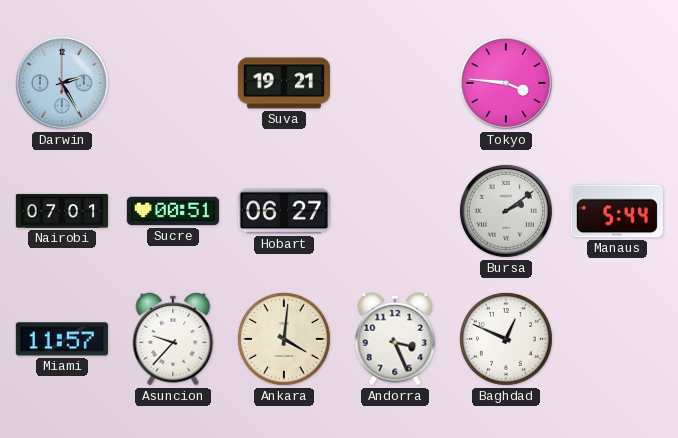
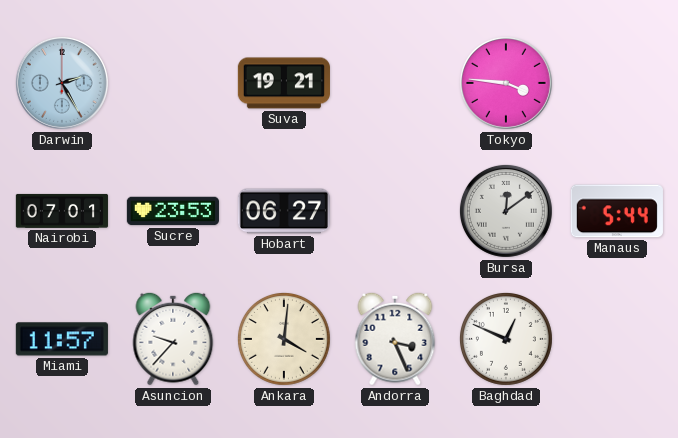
Sucre: 00:51 -> 23:53 (173, 211)
Bursa: 2:09 -> 12:09 (506, 211)
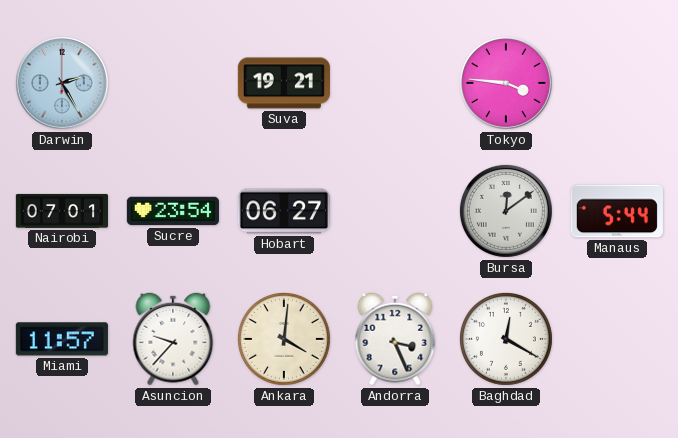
Sucre: 23:53 -> 23:54 (173, 211)
Baghdad: 12:49 -> 12:20 (506, 339)
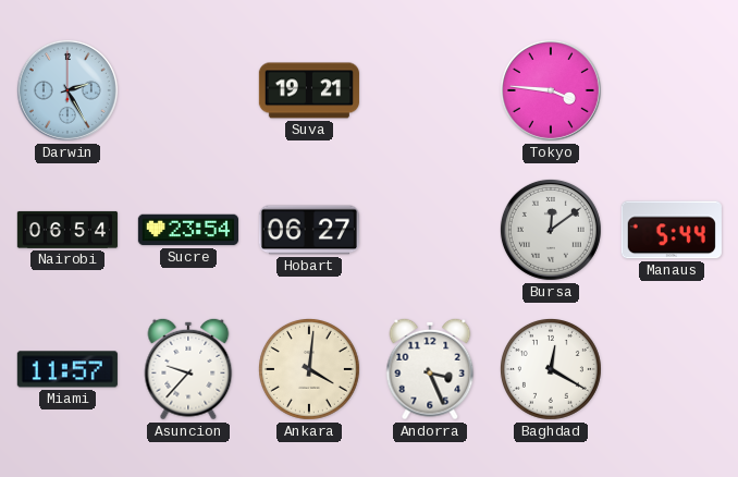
Nairobi: 07:01 -> 06:54 (66, 230)
